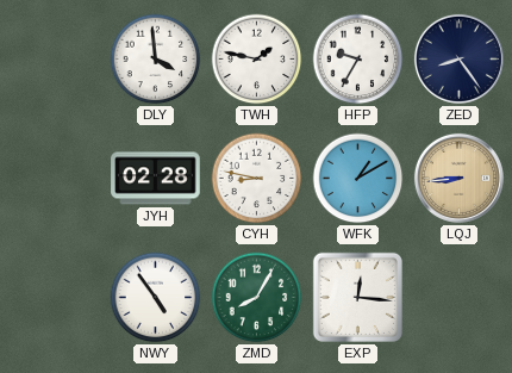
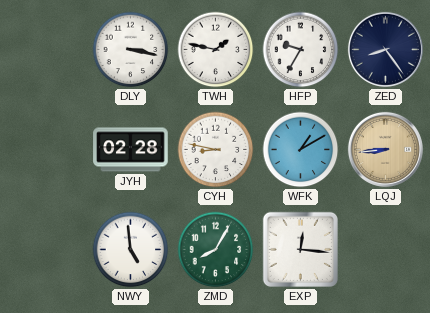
DLY: 3:59 -> 3:17 (131, 50)
NWY: 4:54 -> 4:59 (131, 250)
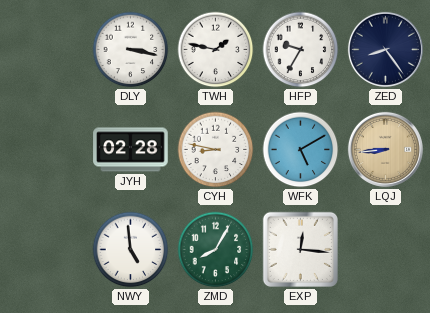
WFK: 1:10 -> 5:10 (301, 150)
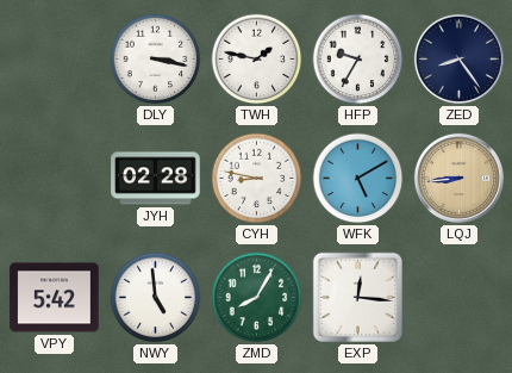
VPY: none -> 5:42 (55, 298)
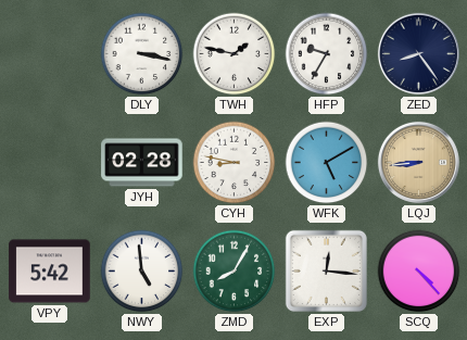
SCQ: none -> 4:23 (419, 272)
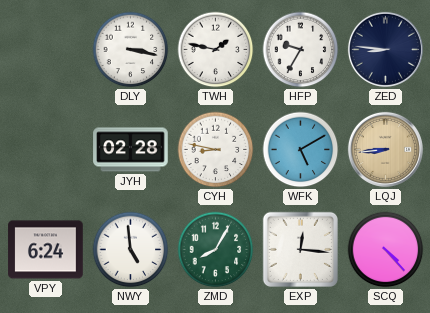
ZED: 8:24 -> 8:46 (385, 49)
VPY: 5:42 -> 6:24 (46, 250)
